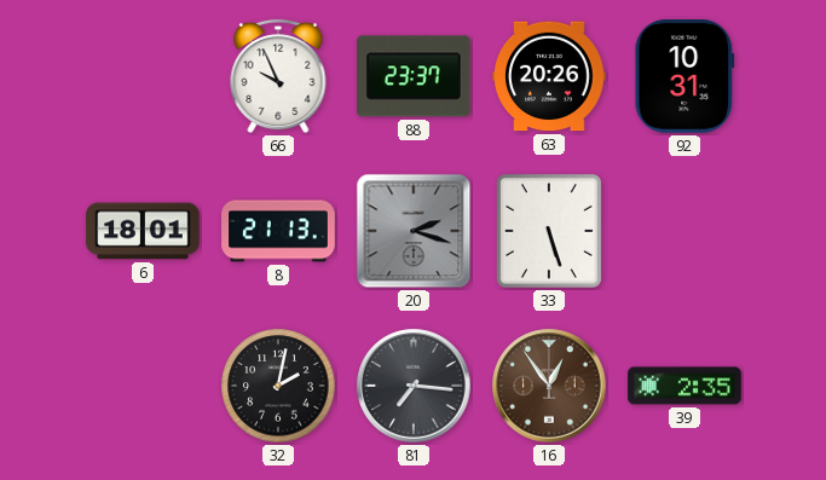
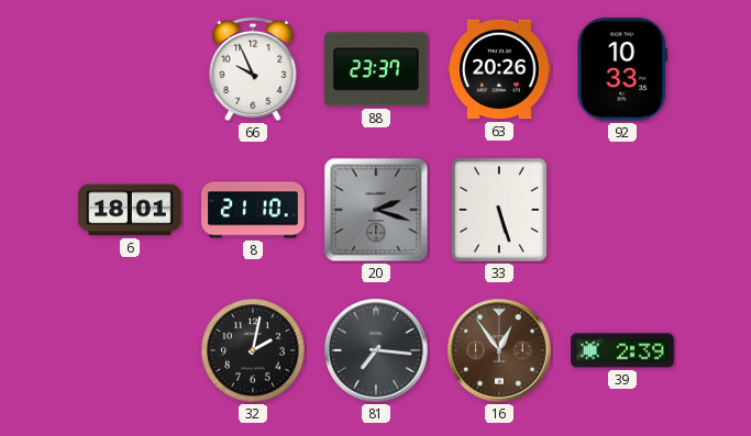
92: 10:31 -> 10:33 (622, 69)
8: 21:13 -> 21:10 (253, 210)
39: 2:35 -> 2:39 (622, 350)
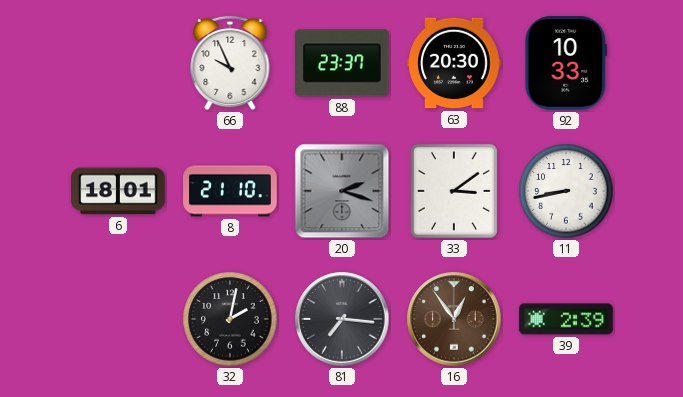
63: 20:26 -> 20:30 (454, 63)
33: 5:27 -> 3:09 (454, 191)
11: none -> 8:43 (566, 191)
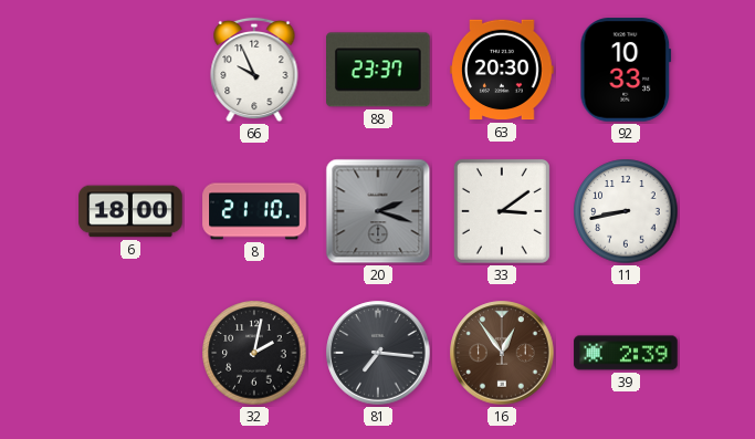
6: 18:01 -> 18:00 (130, 211)
